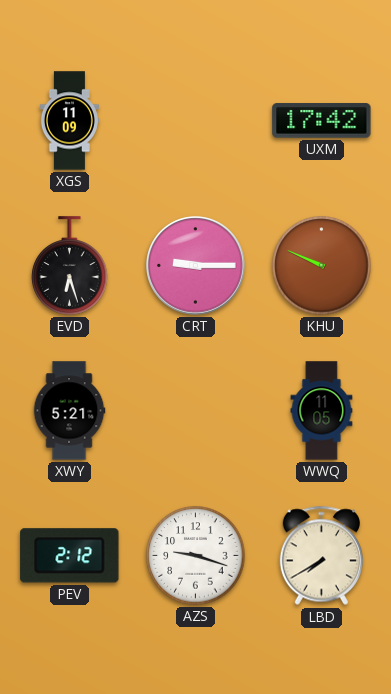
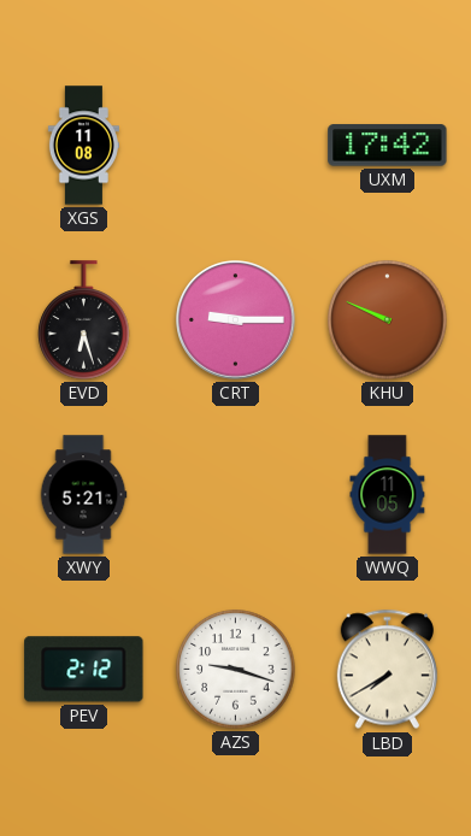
XGS: 11:09 -> 11:08 (83, 146)
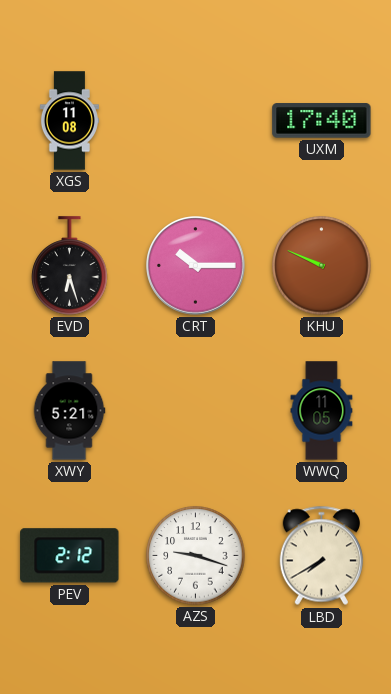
UXM: 17:42 -> 17:40 (322, 121)
CRT: 9:15 -> 10:15 (196, 266)
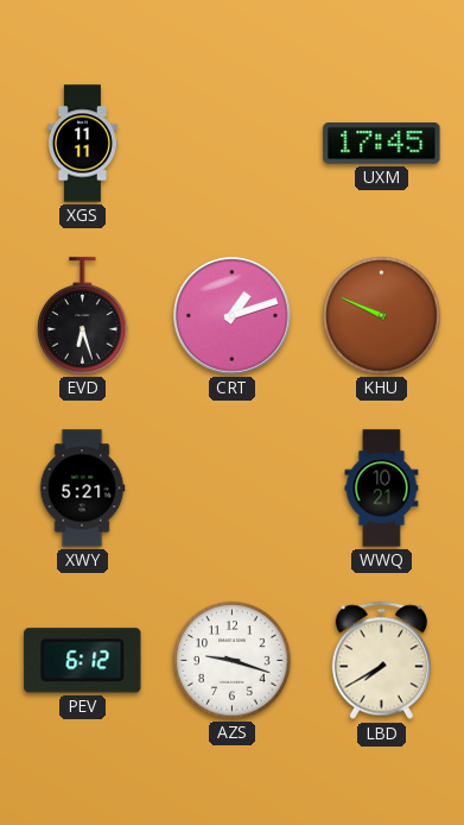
XGS: 11:08 -> 11:11 (82, 144)
UXM: 17:40 -> 17:45 (382, 144)
CRT: 10:15 -> 1:12 (233, 316)
WWQ: 11:05 -> 10:21 (382, 489)
PEV: 2:12 -> 6:12 (83, 661)
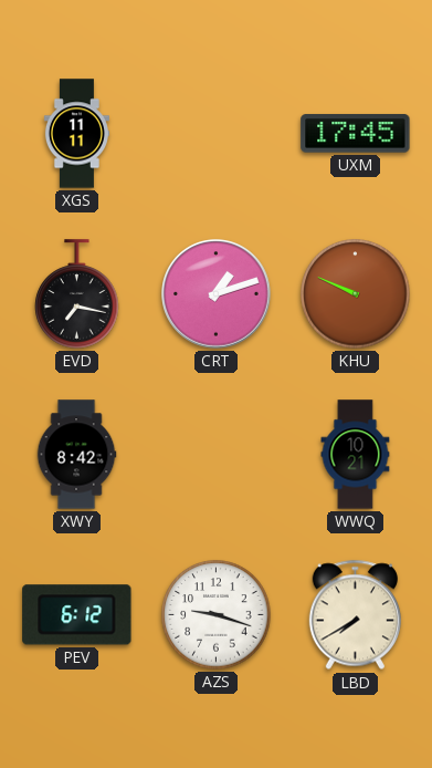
EVD: 6:27 -> 7:17 (77, 294)
XWY: 5:21 -> 8:42 (76, 455)
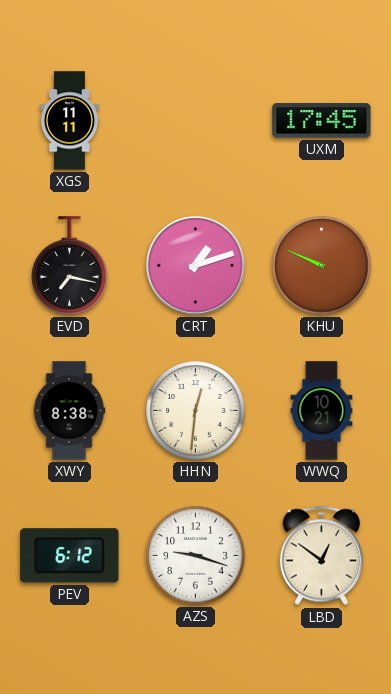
XWY: 8:42 -> 8:38 (69, 411)
HHN: none -> 12:31 (196, 411)
LBD: 7:40 -> 12:51 (321, 556)
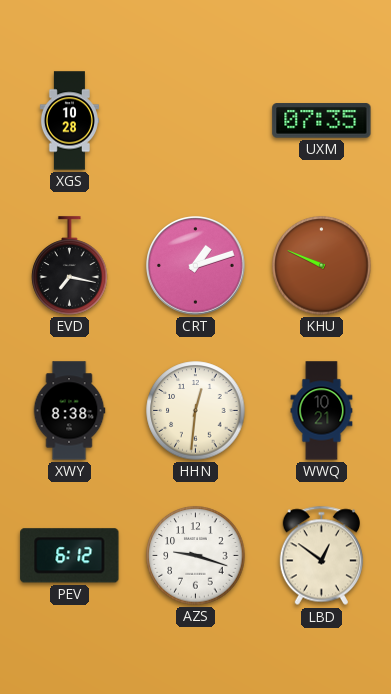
XGS: 11:11 -> 10:28 (69, 121)
UXM: 17:45 -> 07:35 (322, 121)
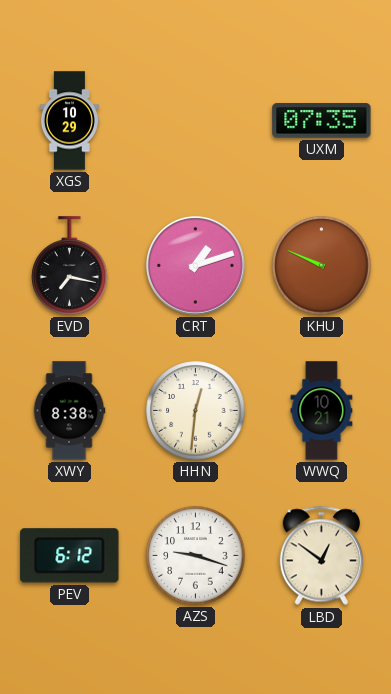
XGS: 10:28 -> 10:29 (69, 121)
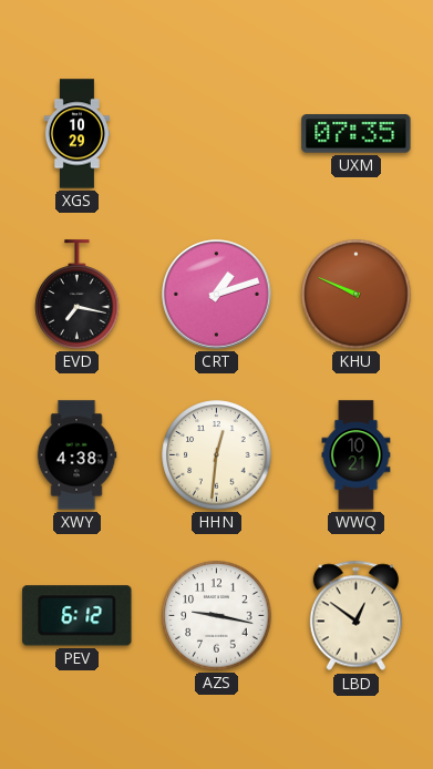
XWY: 8:38 -> 4:38 (76, 455)
AZS: 9:18 -> 9:17 (217, 616)
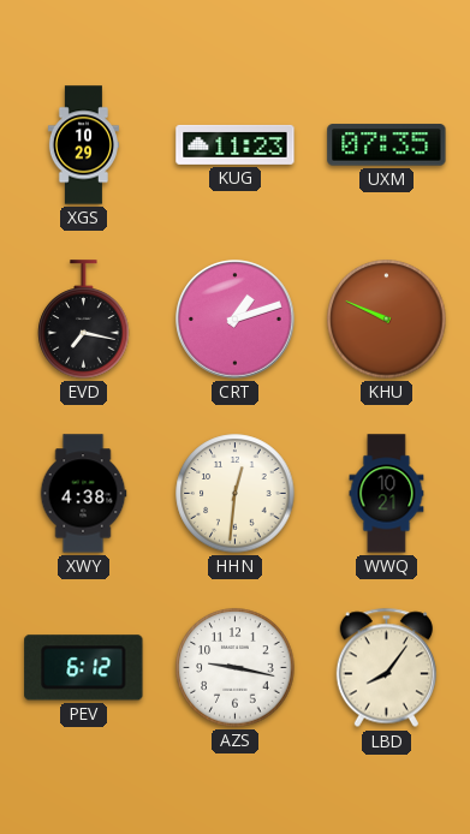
KUG: none -> 11:23 (236, 144)
LBD: 12:51 -> 8:06 (386, 668)
